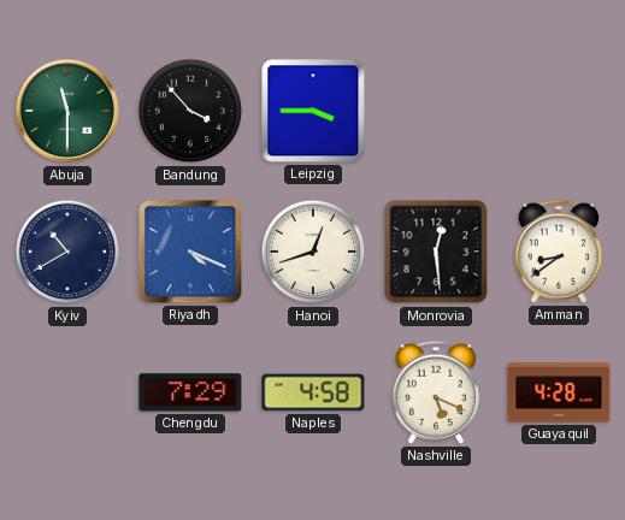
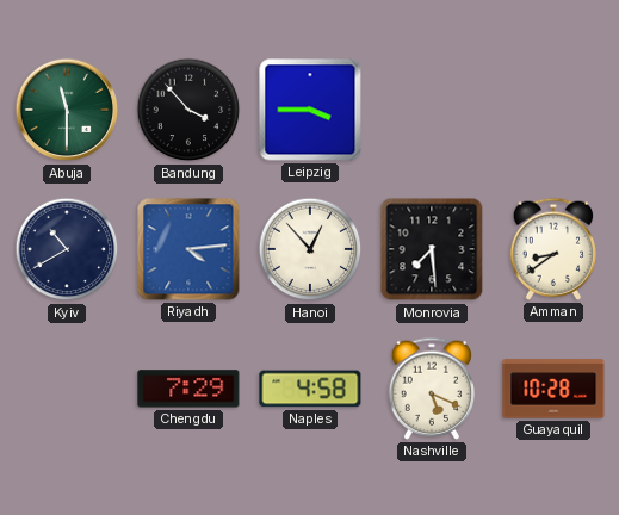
Riyadh: 4:19 -> 4:14 (188, 249)
Hanoi: 12:42 -> 12:53 (310, 249)
Monrovia: 12:29 -> 7:29 (432, 249)
Guayaquil: 4:28 -> 10:28 (553, 389)
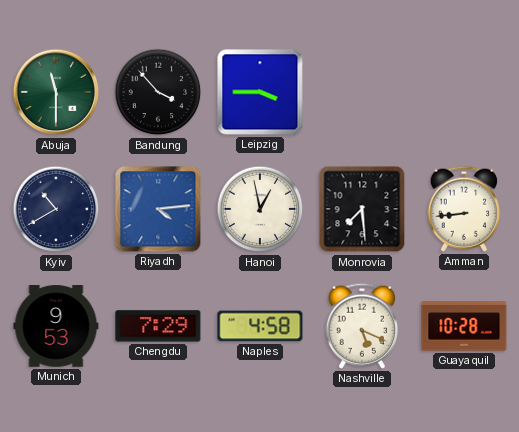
Hanoi: 12:53 -> 12:58 (260, 209)
Amman: 8:39 -> 8:44 (463, 209)
Munich: none -> 9:53 (56, 326)
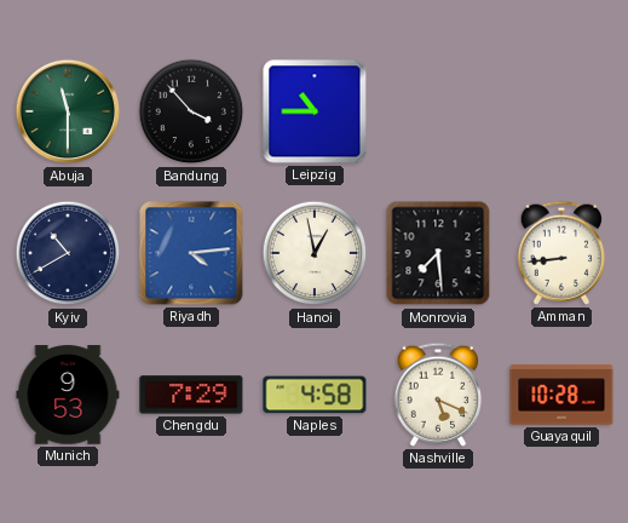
Leipzig: 3:45 -> 10:45 (315, 111)
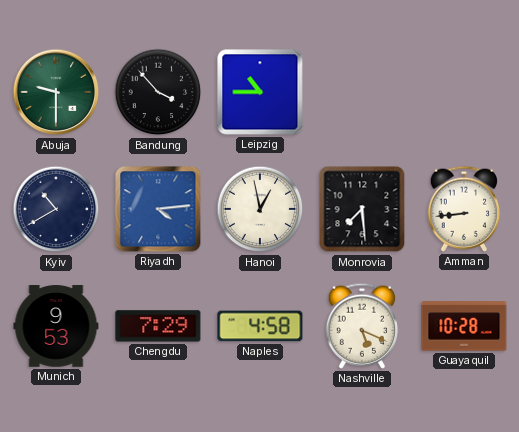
Abuja: 11:30 -> 9:30 (56, 92)
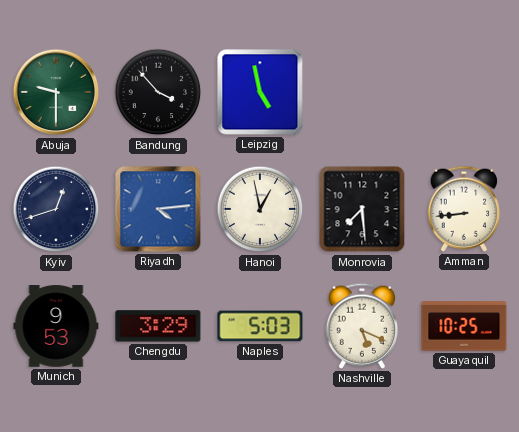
Leipzig: 10:45 -> 4:58 (260, 92)
Kyiv: 10:40 -> 12:42 (56, 209)
Chengdu: 7:29 -> 3:29 (158, 326)
Naples: 4:58 -> 5:03 (260, 326)
Guayaquil: 10:28 -> 10:25 (464, 326)
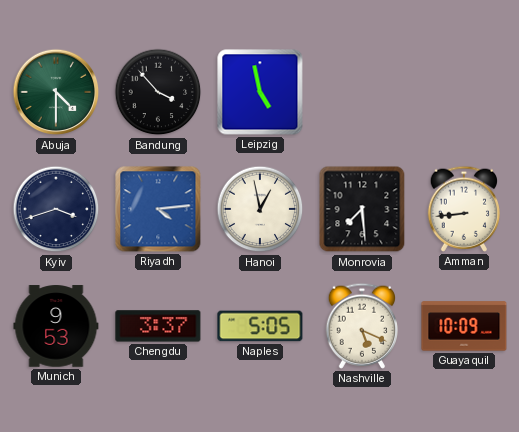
Abuja: 9:30 -> 4:30 (56, 92)
Kyiv: 12:42 -> 3:42 (56, 209)
Chengdu: 3:29 -> 3:37 (158, 326)
Naples: 5:03 -> 5:05 (260, 326)
Guayaquil: 10:25 -> 10:09 (464, 326)
